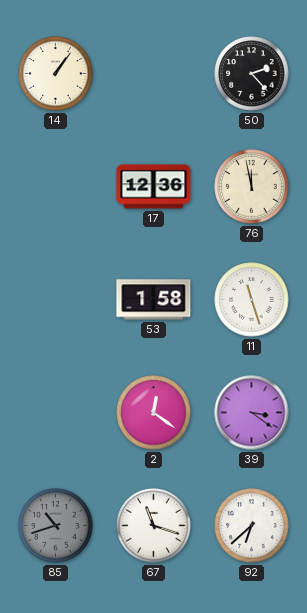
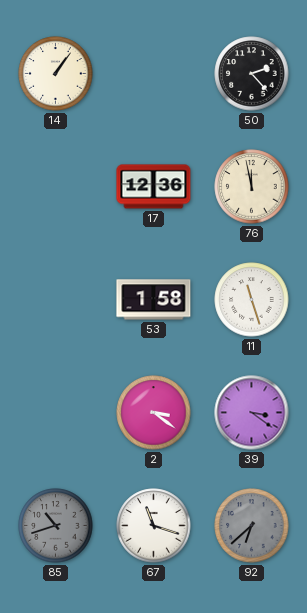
2: 12:21 -> 3:21 (154, 413)
92 dial: white -> grey (252, 526)
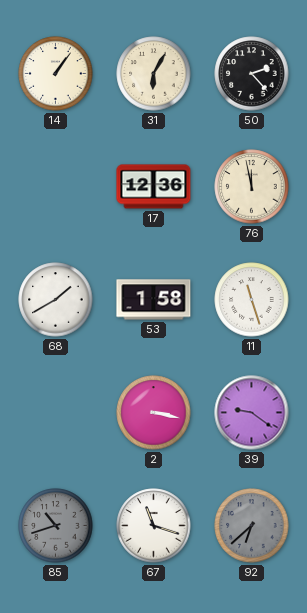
31: none -> 6:05 (154, 74)
68: none -> 1:40 (56, 300)
2: 3:21 -> 3:17 (154, 413)
39: 3:21 -> 9:21 (252, 413)
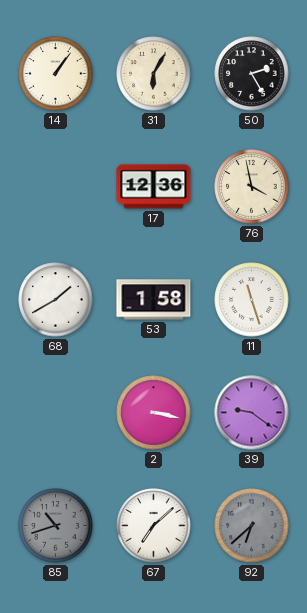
50: 2:23 -> 2:25 (252, 74)
76: 11:58 -> 3:58 (252, 187)
67: 11:18 -> 7:08 (154, 526)
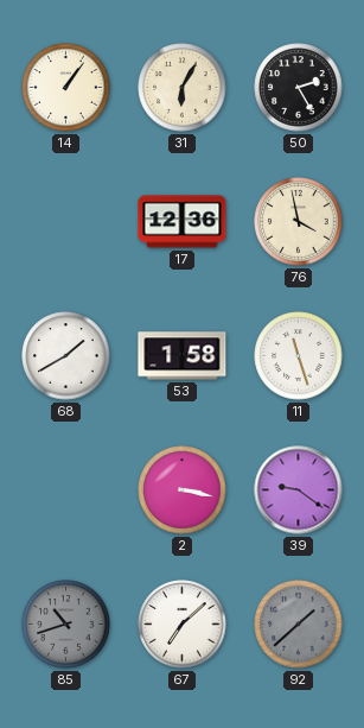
92: 6:38 -> 1:38 (299, 625)
